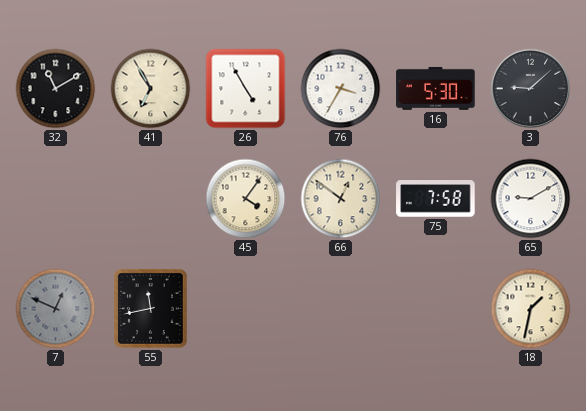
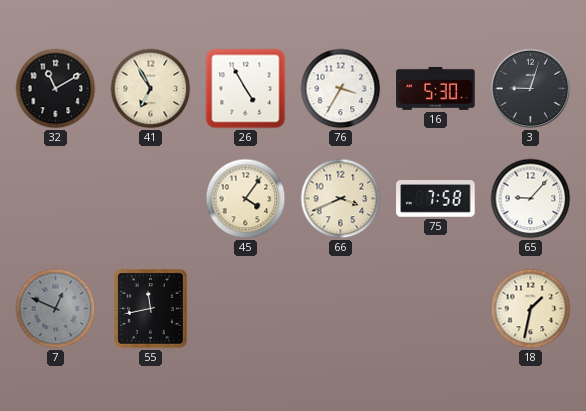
3: 9:08 -> 9:03 (531, 89)
66: 12:51 -> 3:41 (341, 199)
65: 9:10 -> 9:07 (531, 199)
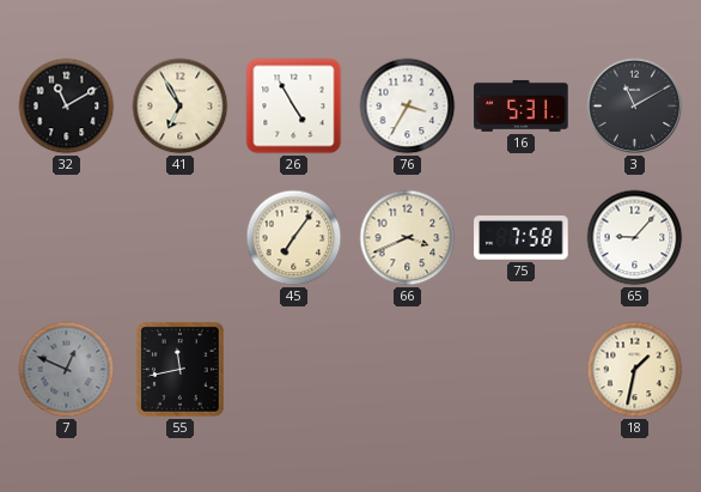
16: 5:30 -> 5:31 (522, 105)
3: 9:03 -> 11:10 (635, 107)
45: 4:06 -> 7:06 (294, 238)
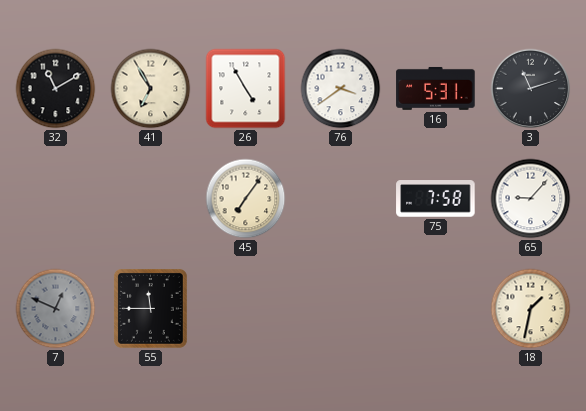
76: 3:35 -> 3:39 (341, 89)
3: 11:10 -> 11:12 (531, 89)
66: 3:41 -> none (408, 238)
55: 11:43 -> 11:45 (150, 309)
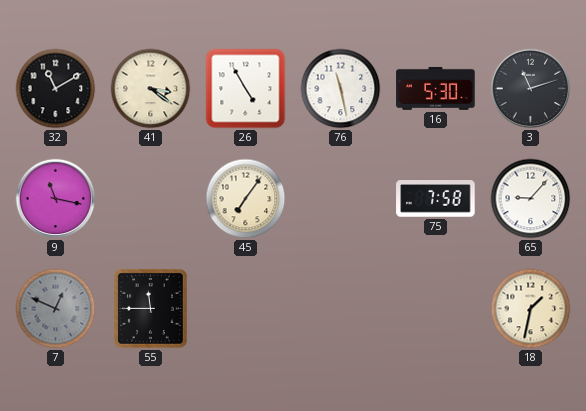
41: 6:55 -> 3:21 (151, 89)
76: 3:39 -> 11:28 (341, 89)
16: 5:31 -> 5:30 (436, 88)
9: none -> 11:17 (56, 199)
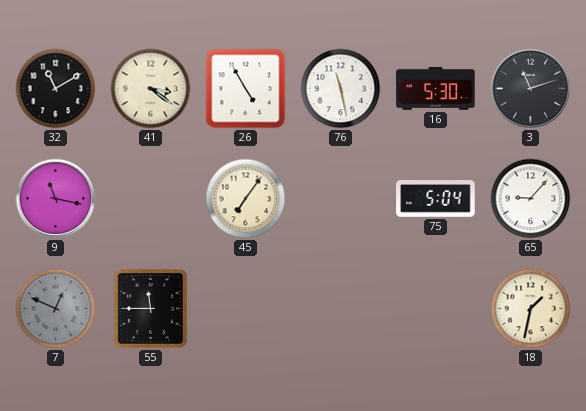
75: 7:58 -> 5:04 (436, 199)
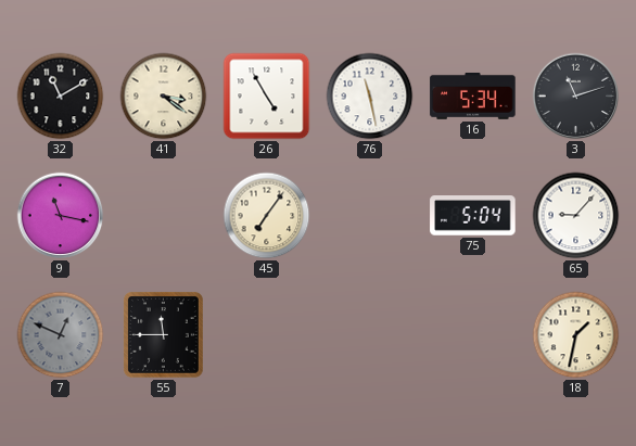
16: 5:30 -> 5:34 (473, 95)
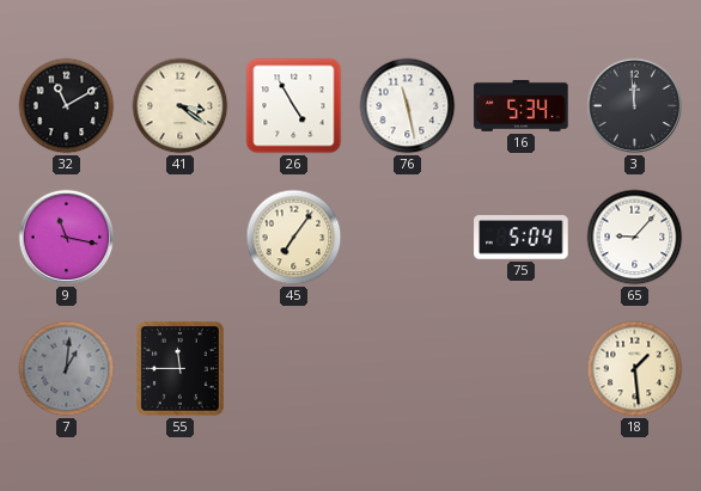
3: 11:12 -> 11:59 (635, 106)
7: 12:49 -> 1:01 (67, 369)
18: 1:32 -> 1:29 (635, 369)
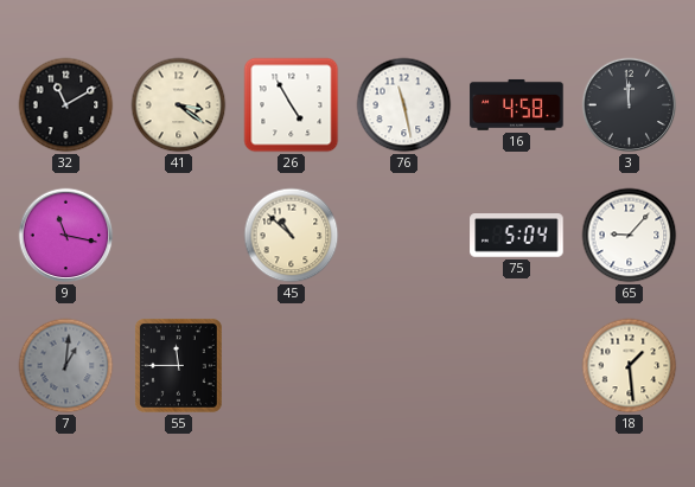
16: 5:34 -> 4:58 (517, 104)
45: 7:06 -> 10:52 (292, 236)
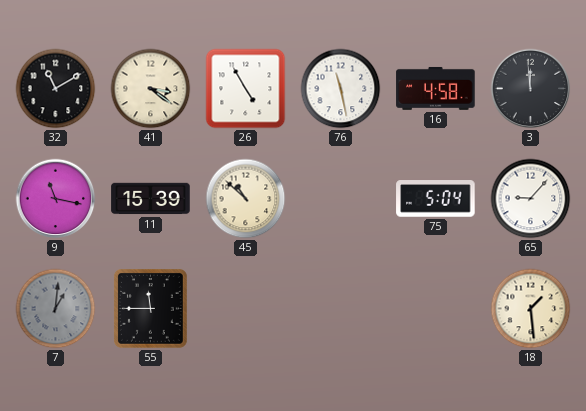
11: none -> 15:39 (151, 199)
